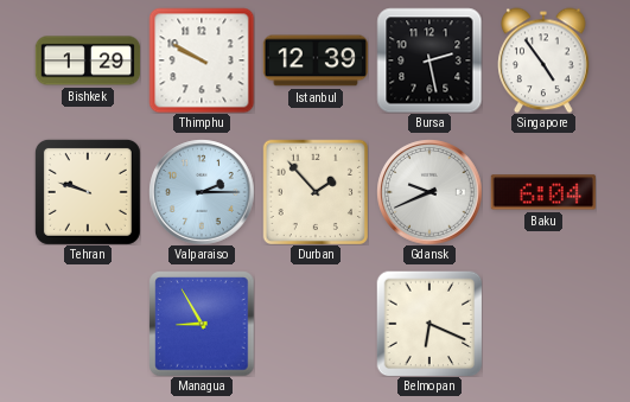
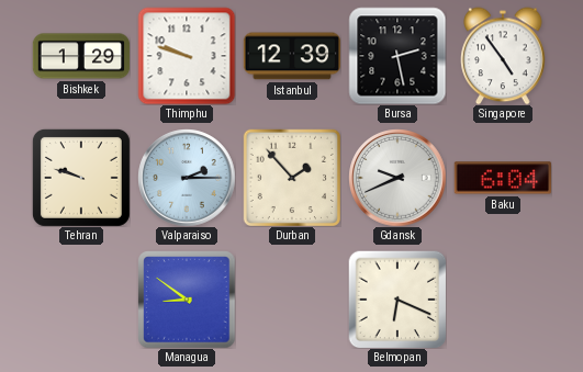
Thimphu: 9:50 -> 9:48 (187, 56)
Managua: 8:55 -> 8:51 (187, 300)
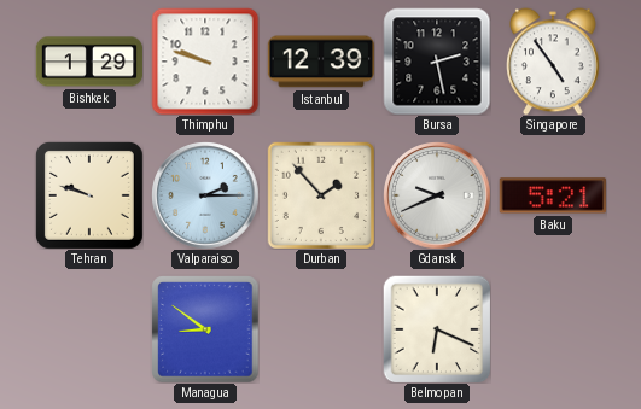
Baku: 6:04 -> 5:21 (552, 195)
